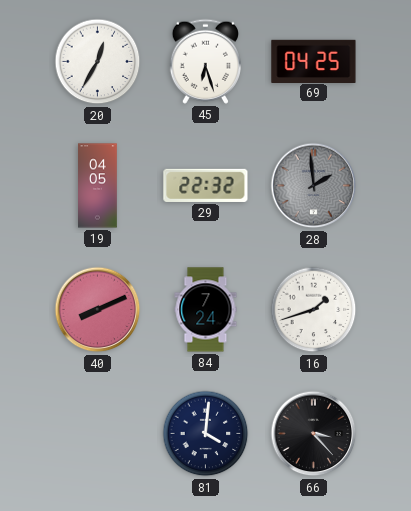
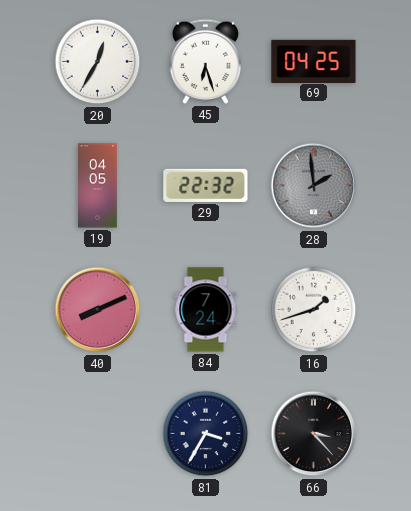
81: 4:01 -> 3:35 (206, 434)
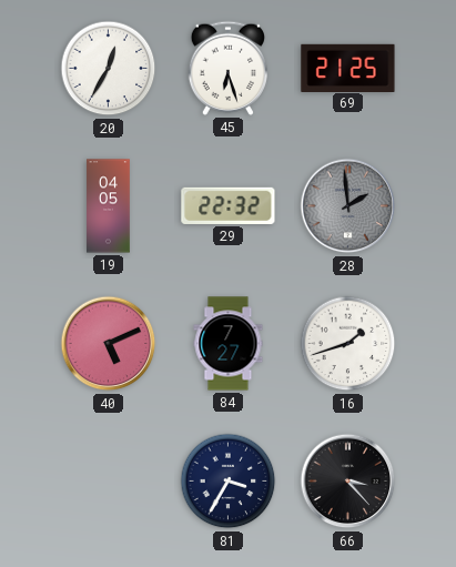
69: 04:25 -> 21:25 (348, 68)
40: 8:11 -> 5:11 (109, 344)
84: 7:24 -> 7:27 (229, 344)
